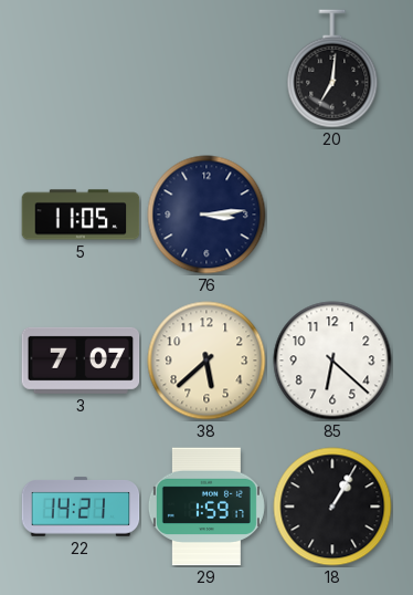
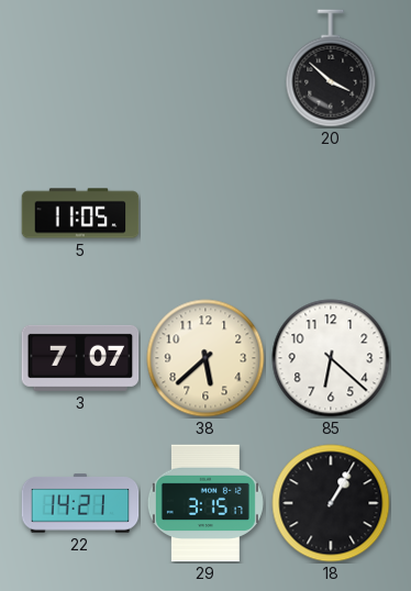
20: 7:01 -> 3:52 (331, 68)
76: 3:14 -> none (206, 215)
29: 1:59 -> 3:15 (205, 503)
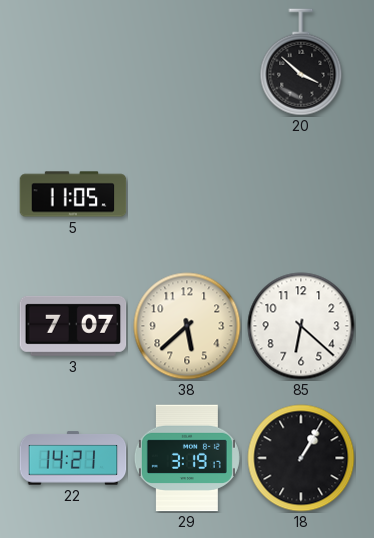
29: 3:15 -> 3:19 (187, 458)
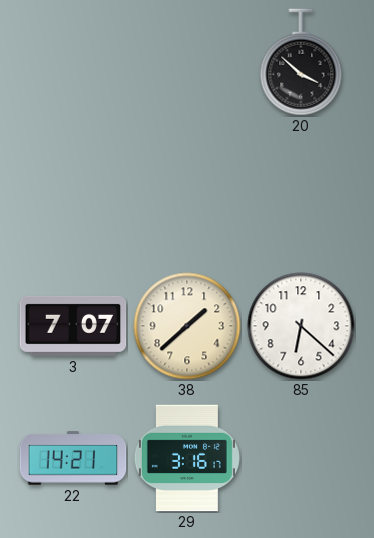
5: 11:05 -> none (73, 194)
38: 5:38 -> 1:38 (187, 326)
29: 3:19 -> 3:16 (187, 458)
18: 1:05 -> none (301, 458)
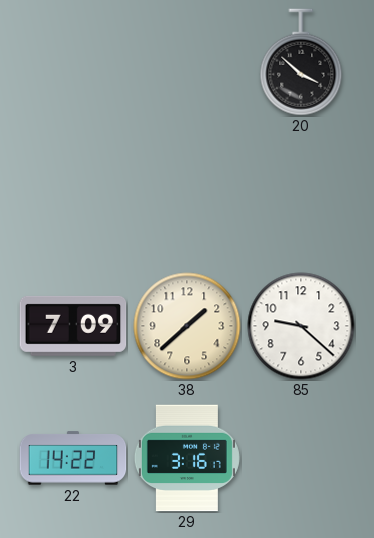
3: 7:07 -> 7:09 (73, 326)
85: 6:22 -> 9:22 (301, 326)
22: 14:21 -> 14:22 (73, 458)
